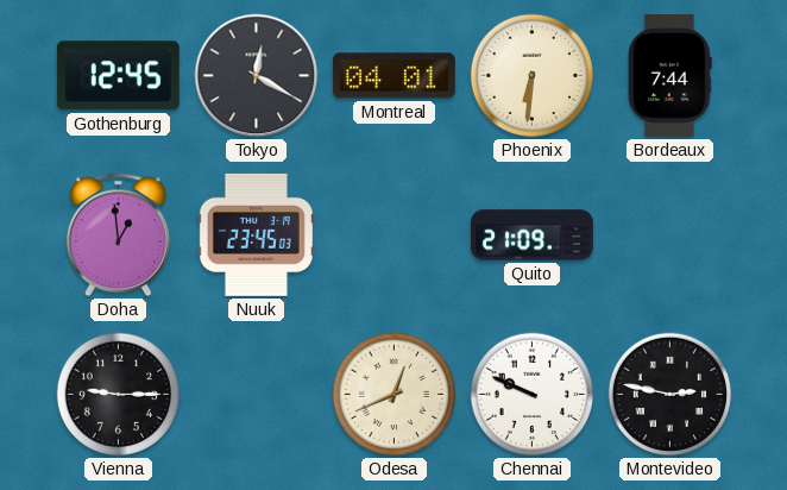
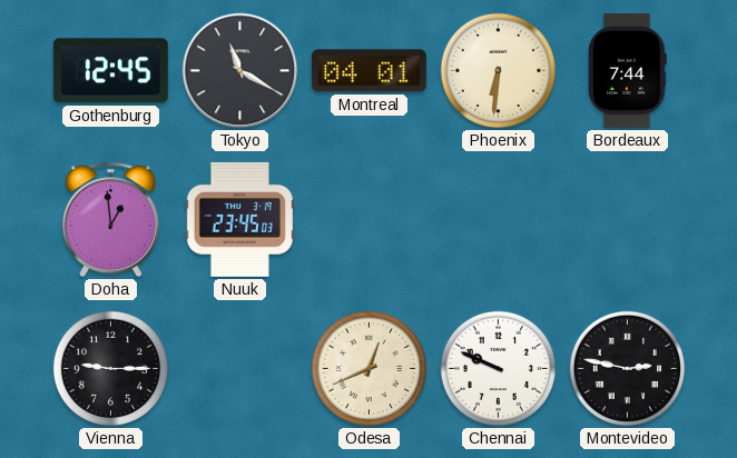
Tokyo: 12:20 -> 11:20 (240, 71)
Quito: 21:09 -> none (531, 235)
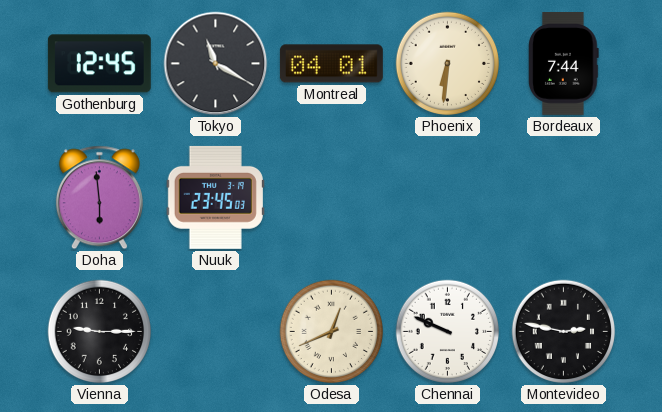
Doha: 12:59 -> 5:59 (99, 198)
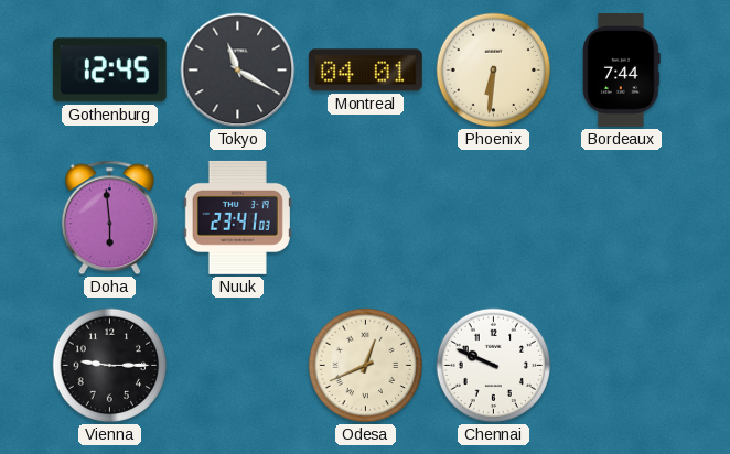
Nuuk: 23:45 -> 23:41 (237, 217)
Montevideo: 2:47 -> none (564, 332)
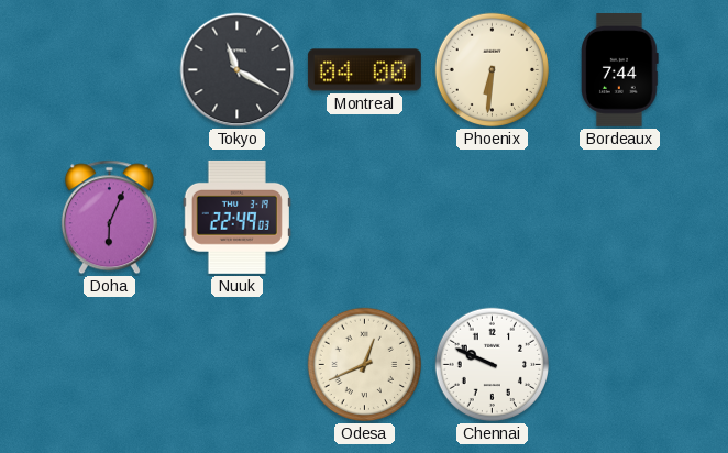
Gothenburg: 12:45 -> none (109, 71)
Montreal: 04:01 -> 04:00 (364, 70)
Doha: 5:59 -> 6:04 (109, 218)
Nuuk: 23:41 -> 22:49 (236, 217)
Vienna: 9:15 -> none (110, 366)
